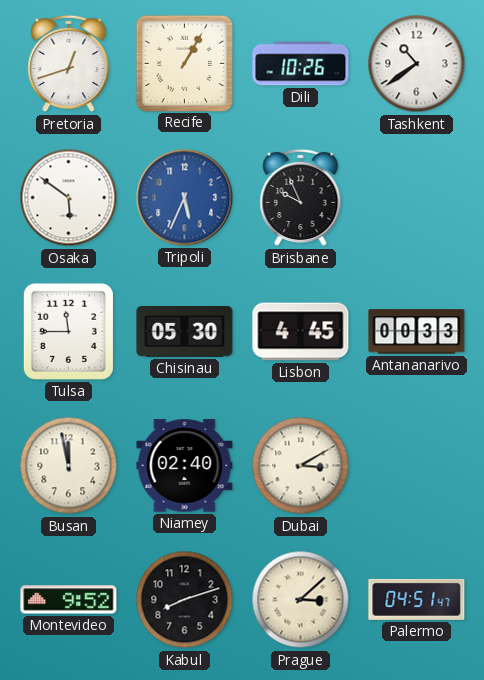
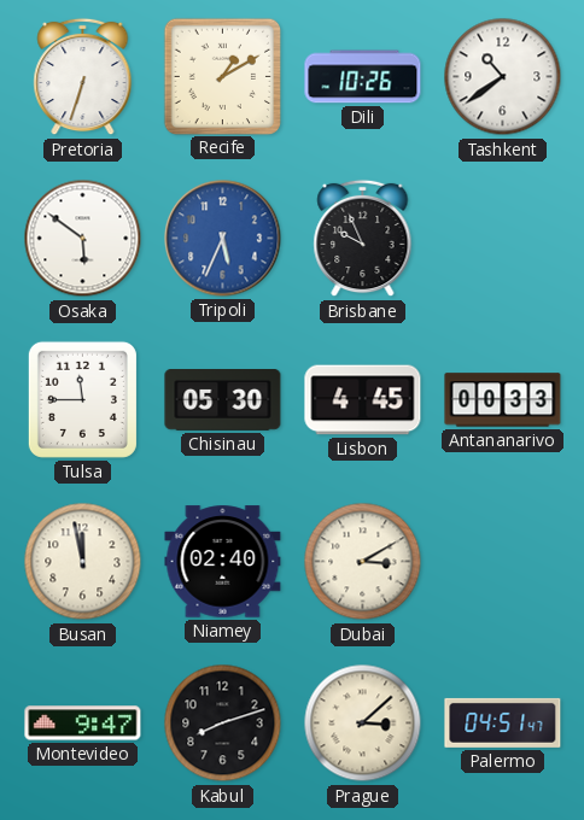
Pretoria: 12:42 -> 6:33 (83, 77)
Recife: 1:05 -> 1:10 (222, 76)
Montevideo: 9:52 -> 9:47 (83, 724)
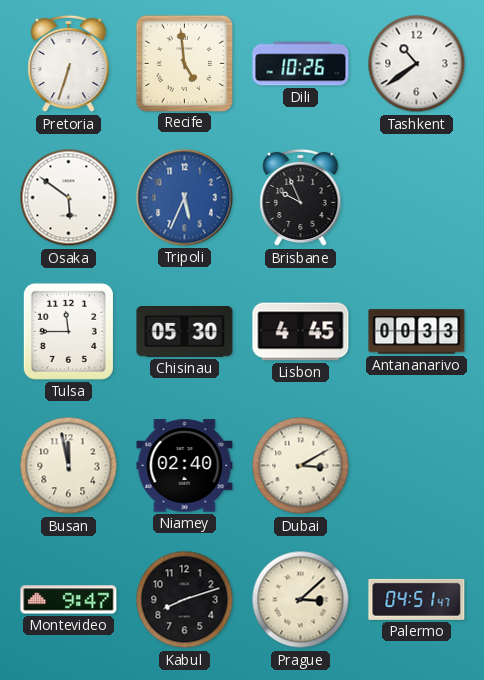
Recife: 1:10 -> 4:59 (184, 63)
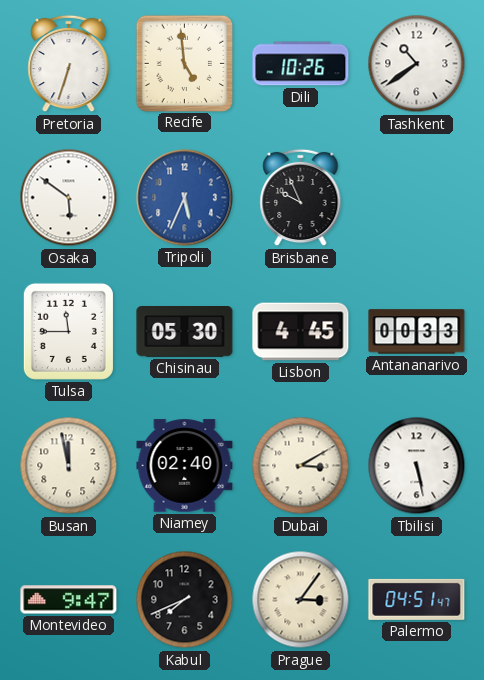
Tbilisi: none -> 5:28 (417, 466)
Kabul: 8:12 -> 7:41 (185, 600)
Prague: 3:08 -> 3:06 (301, 600)
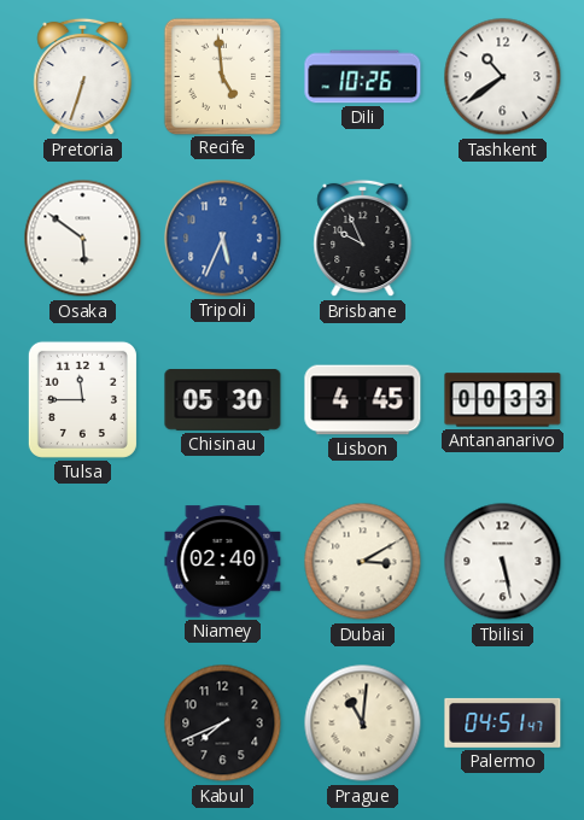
Busan: 11:58 -> none (69, 466)
Montevideo: 9:47 -> none (69, 600)
Prague: 3:06 -> 11:01 (363, 724)
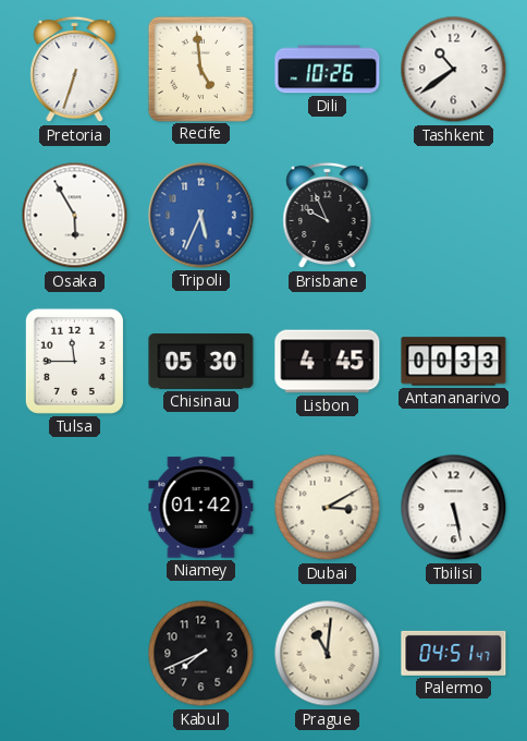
Osaka: 5:51 -> 5:55 (75, 216)
Niamey: 02:40 -> 01:42 (201, 508)
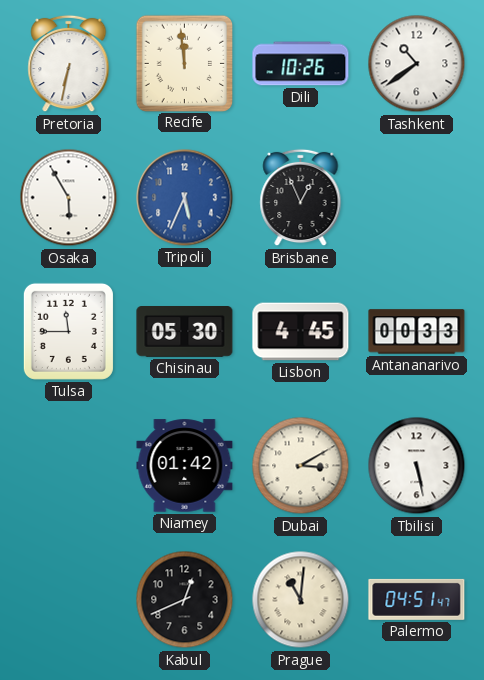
Pretoria: 6:33 -> 6:32 (69, 64)
Recife: 4:59 -> 11:59 (184, 63)
Brisbane: 9:56 -> 12:56 (301, 198)
Kabul: 7:41 -> 12:41 (185, 600)
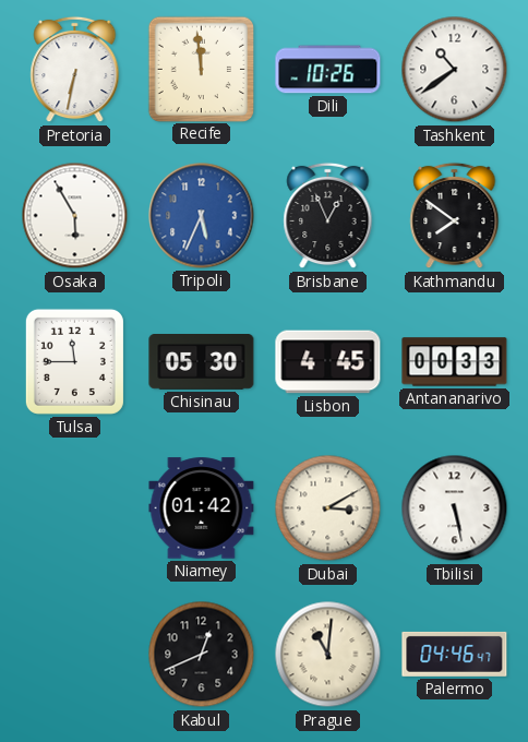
Kathmandu: none -> 7:51 (455, 216)
Palermo: 04:51 -> 04:46 (455, 654)
